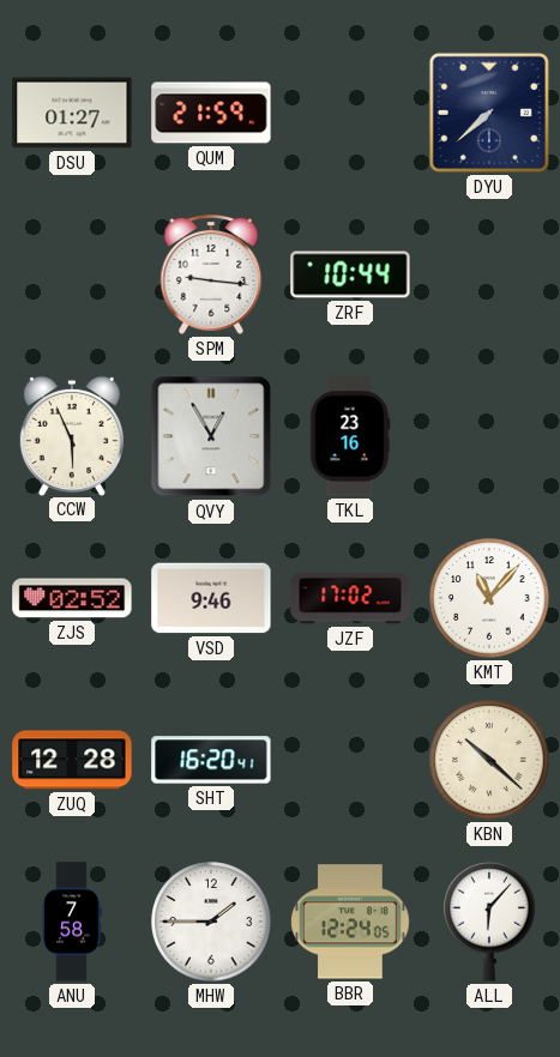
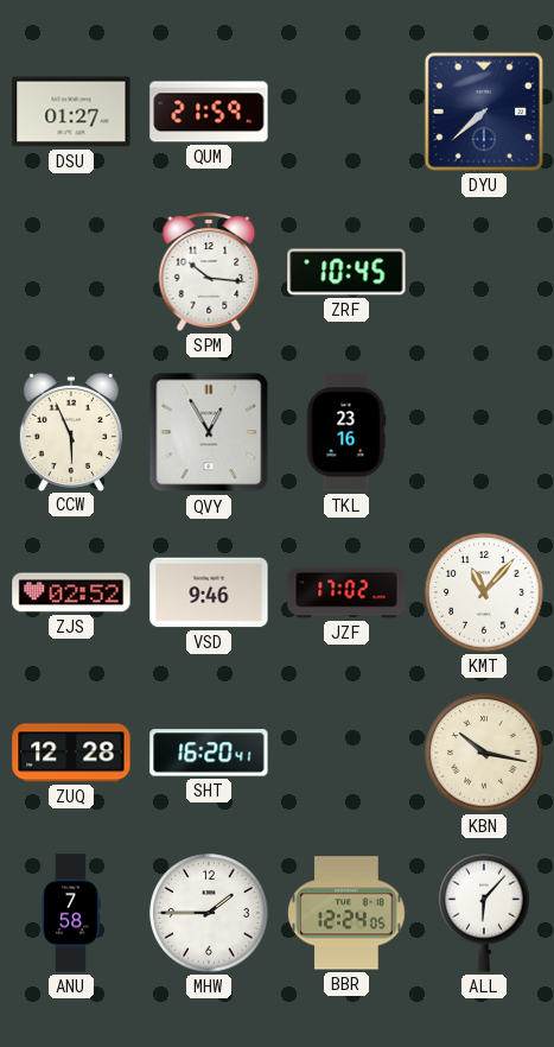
SPM: 9:16 -> 10:16 (209, 272)
ZRF: 10:44 -> 10:45 (346, 272)
KBN: 10:22 -> 10:17 (484, 753)
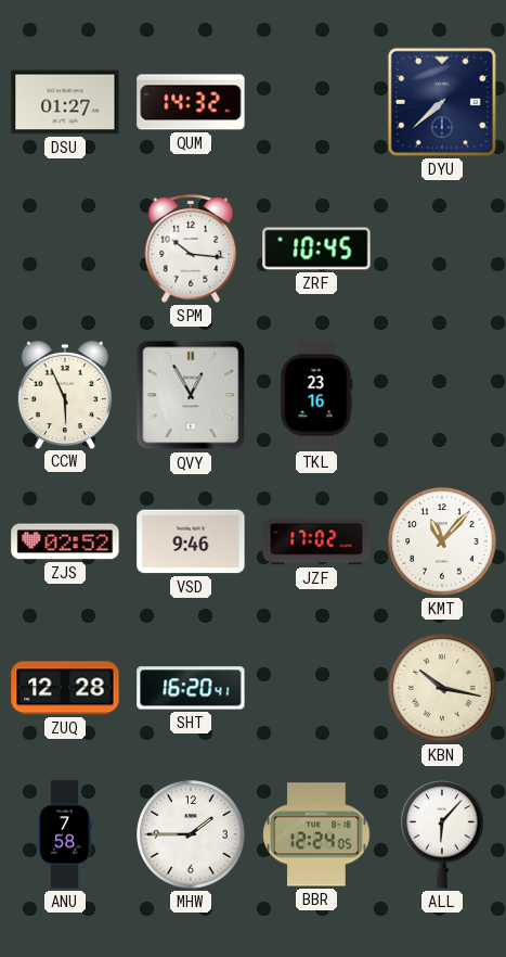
QUM: 21:59 -> 14:32 (191, 102)
